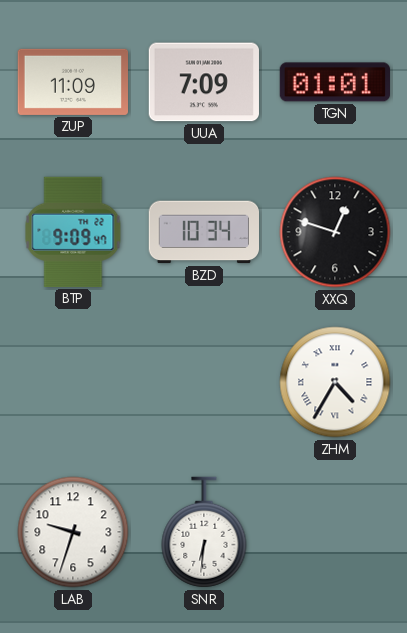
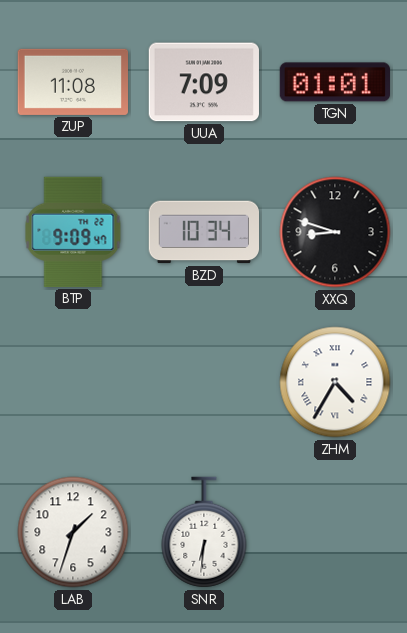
ZUP: 11:09 -> 11:08 (72, 82)
XXQ: 12:48 -> 8:48 (335, 232)
LAB: 9:33 -> 1:33 (73, 532)
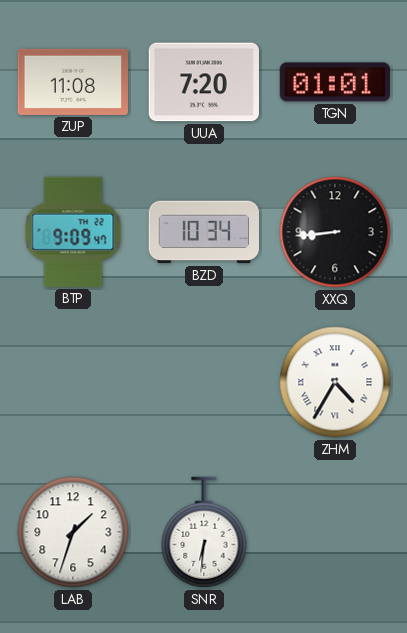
UUA: 7:09 -> 7:20 (203, 82)
XXQ: 8:48 -> 8:44 (335, 232)
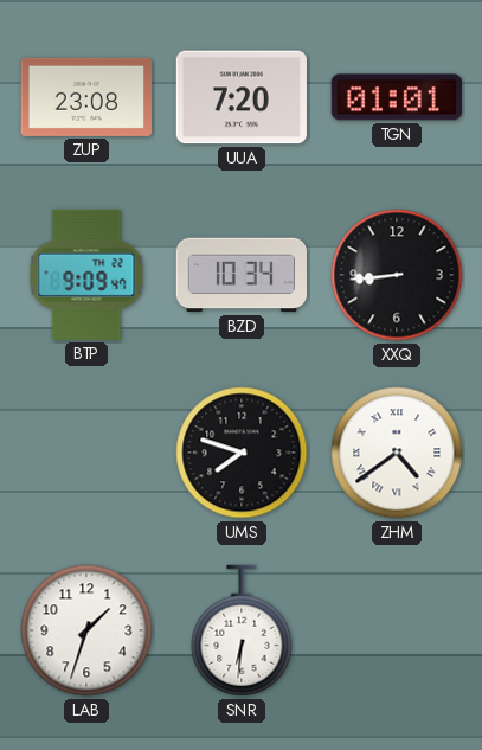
ZUP: 11:08 -> 23:08 (85, 97)
UMS: none -> 7:48 (242, 453)
ZHM: 4:35 -> 4:39 (397, 453)
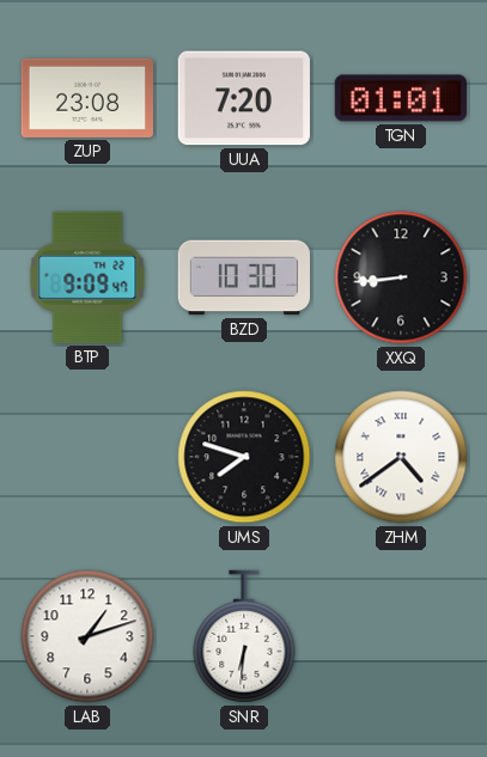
BZD: 10:34 -> 10:30 (243, 277)
LAB: 1:33 -> 1:12 (87, 636)
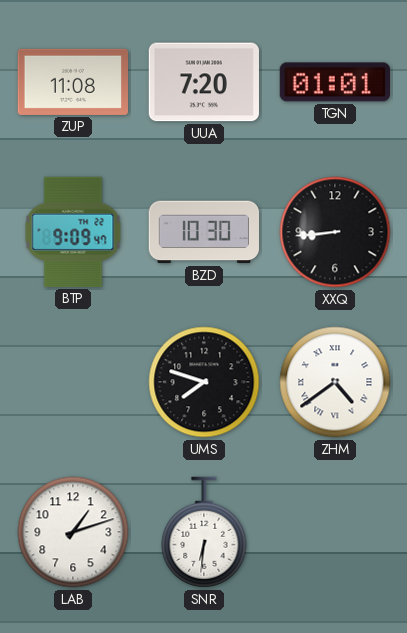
ZUP: 23:08 -> 11:08 (72, 82)
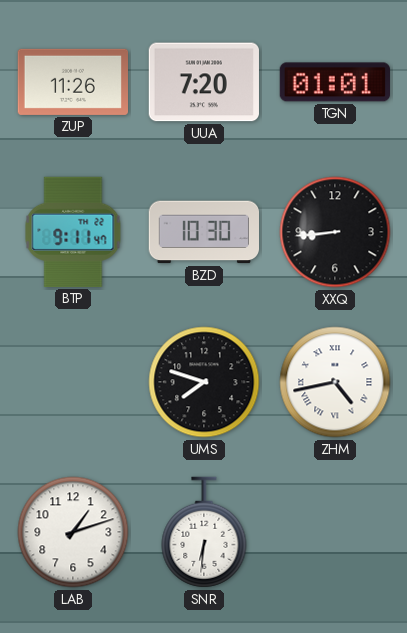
ZUP: 11:08 -> 11:26 (72, 82)
BTP: 9:09 -> 9:11 (73, 232)
ZHM: 4:39 -> 4:43 (335, 382)
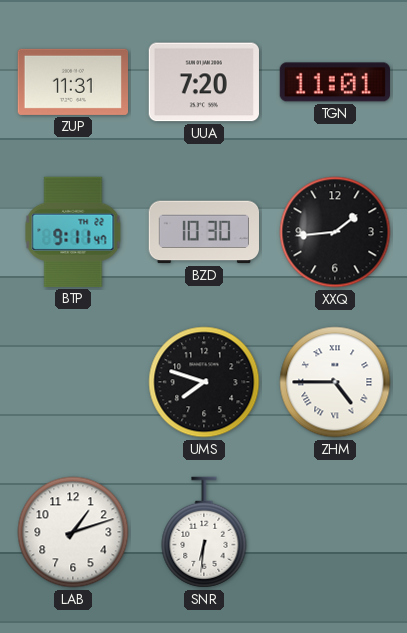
ZUP: 11:26 -> 11:31 (72, 82)
TGN: 01:01 -> 11:01 (334, 82)
XXQ: 8:44 -> 1:44 (335, 232)
ZHM: 4:43 -> 4:45 (335, 382)
